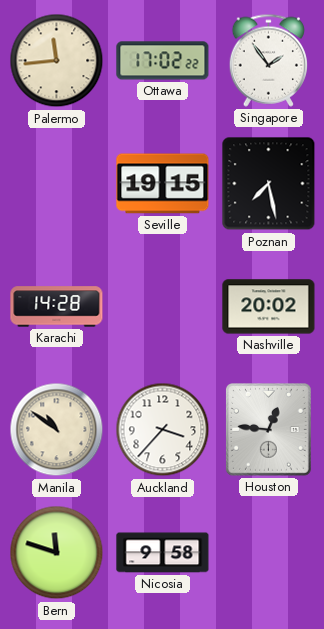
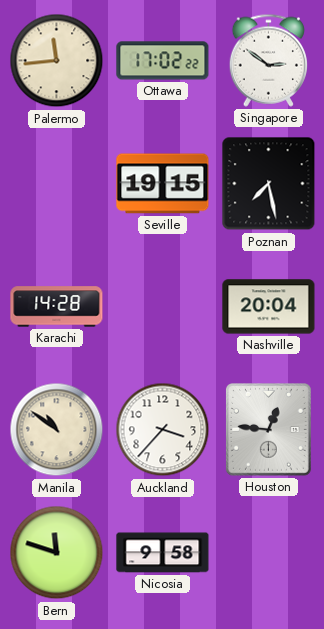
Singapore: 1:54 -> 2:51 (268, 60)
Nashville: 20:02 -> 20:04 (269, 307)
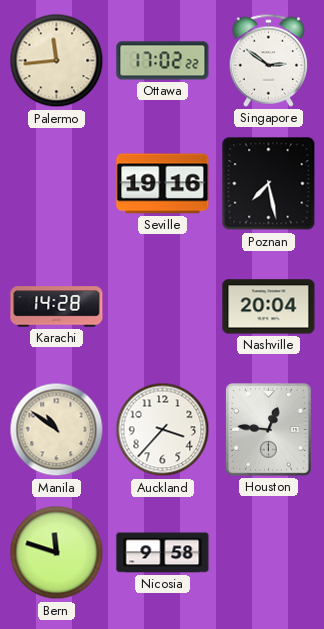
Seville: 19:15 -> 19:16 (163, 184)
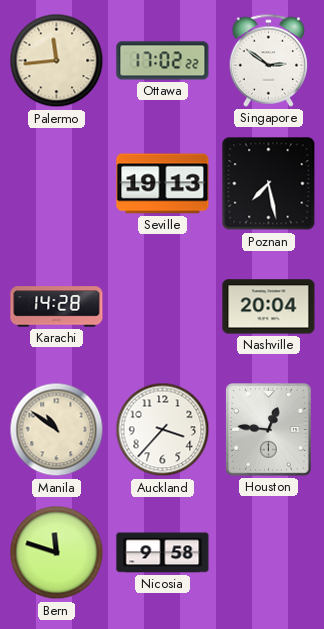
Seville: 19:16 -> 19:13 (163, 184)
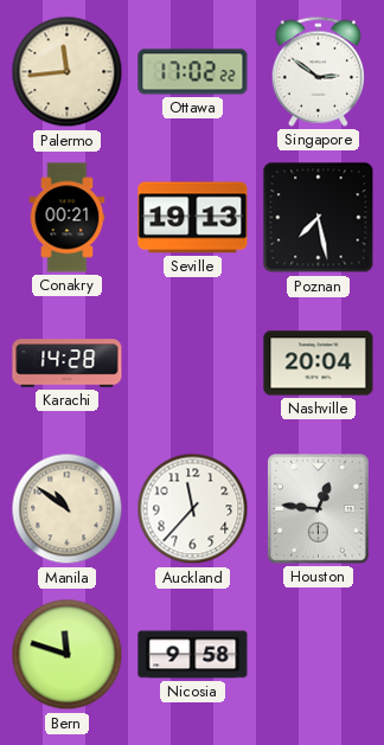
Conakry: none -> 00:21 (68, 218)
Auckland: 3:37 -> 11:37 (193, 509)
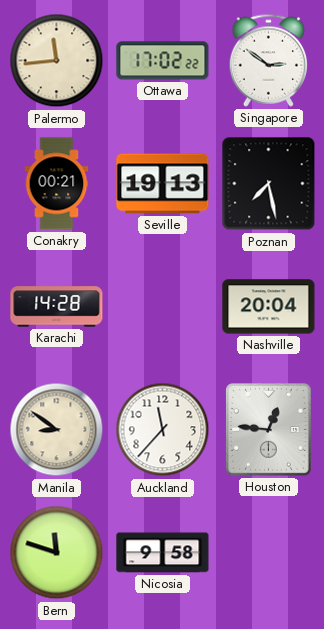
Manila: 10:51 -> 8:51 (57, 430)
